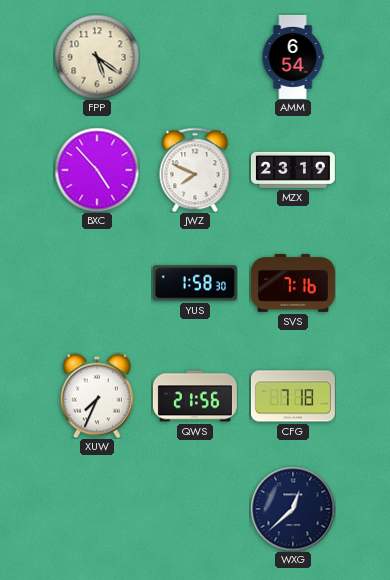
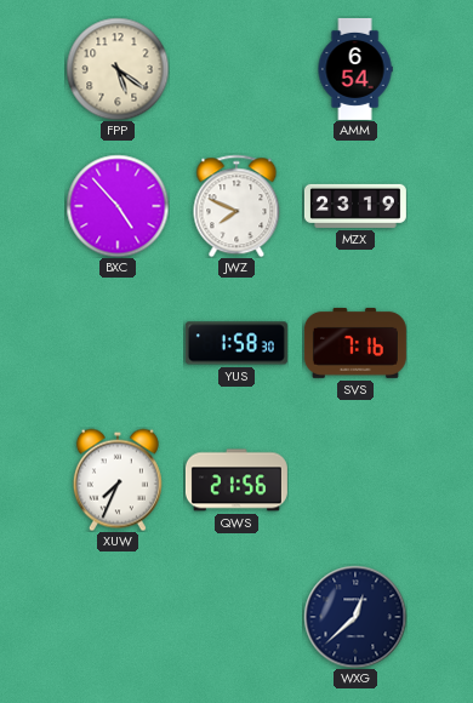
CFG: 7:18 -> none (293, 396)
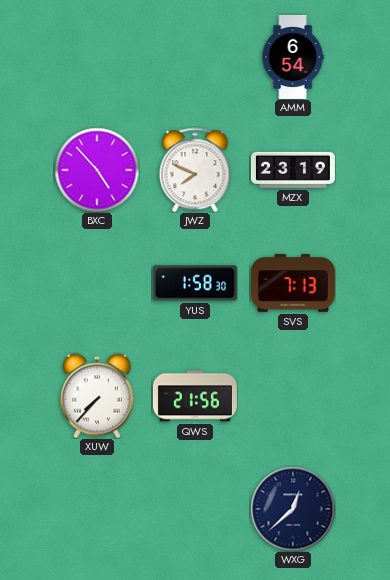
FPP: 5:21 -> none (118, 69)
SVS: 7:16 -> 7:13 (293, 283)
XUW: 7:34 -> 7:37 (97, 396)
